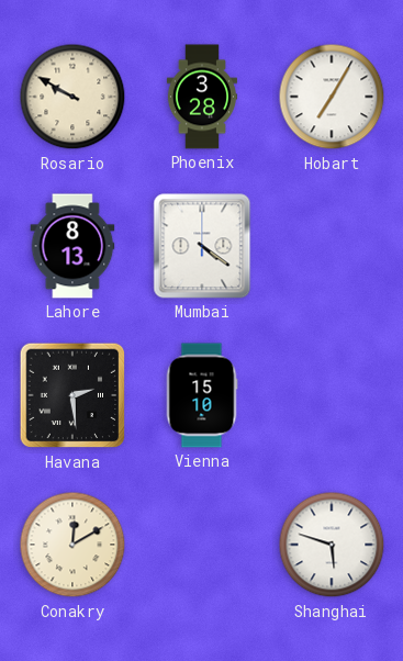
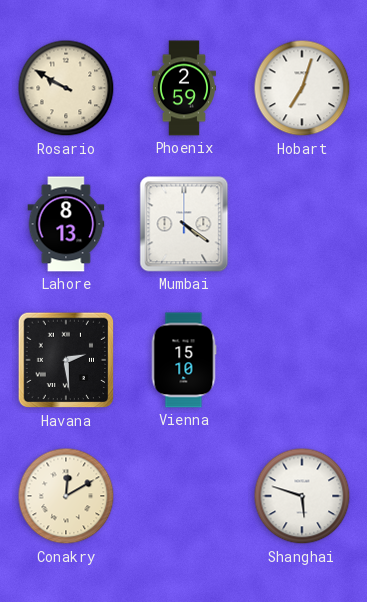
Phoenix: 3:28 -> 2:59 (184, 88)
Hobart: 7:05 -> 7:03 (302, 88)
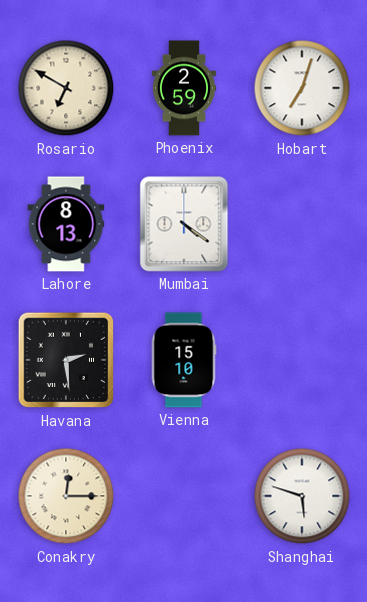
Rosario: 9:50 -> 6:50 (66, 88)
Conakry: 12:10 -> 12:15 (66, 496)
